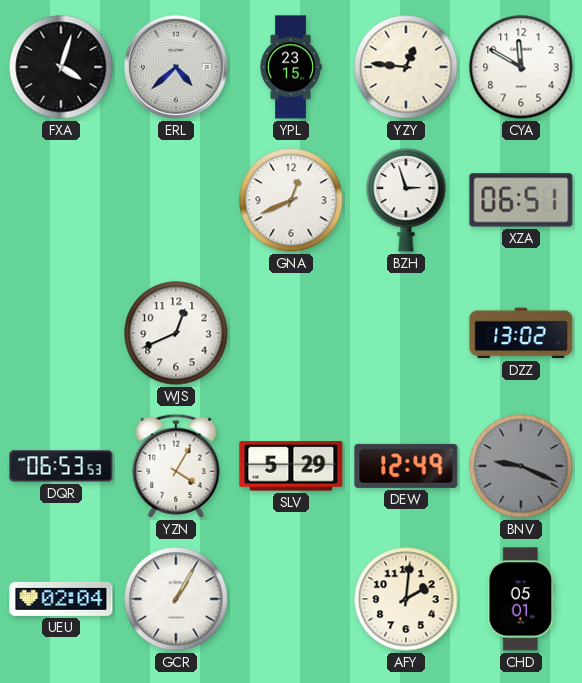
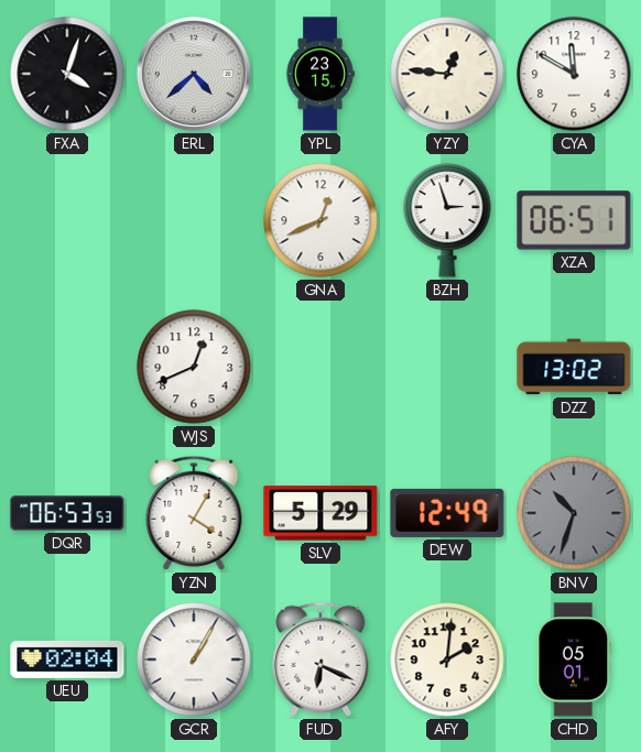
BNV: 9:19 -> 10:33 (574, 513)
FUD: none -> 6:19 (320, 660)
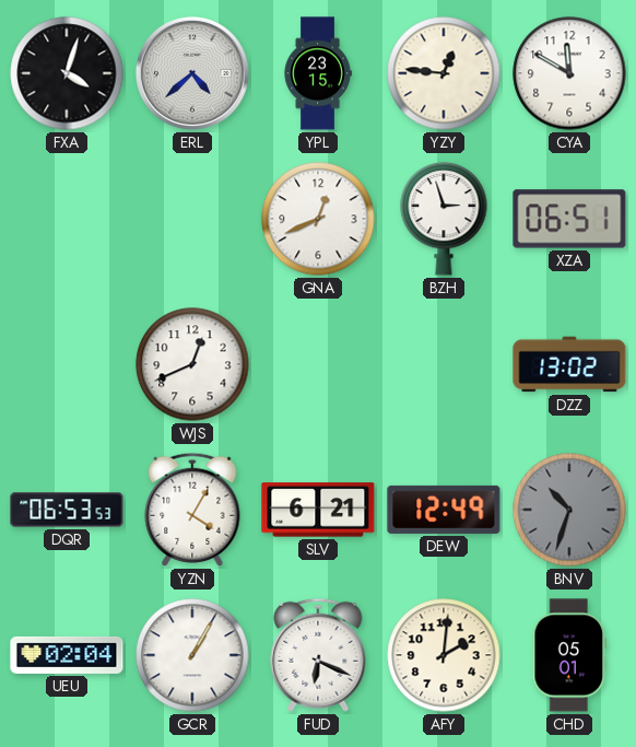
SLV: 5:29 -> 6:21 (318, 510)
